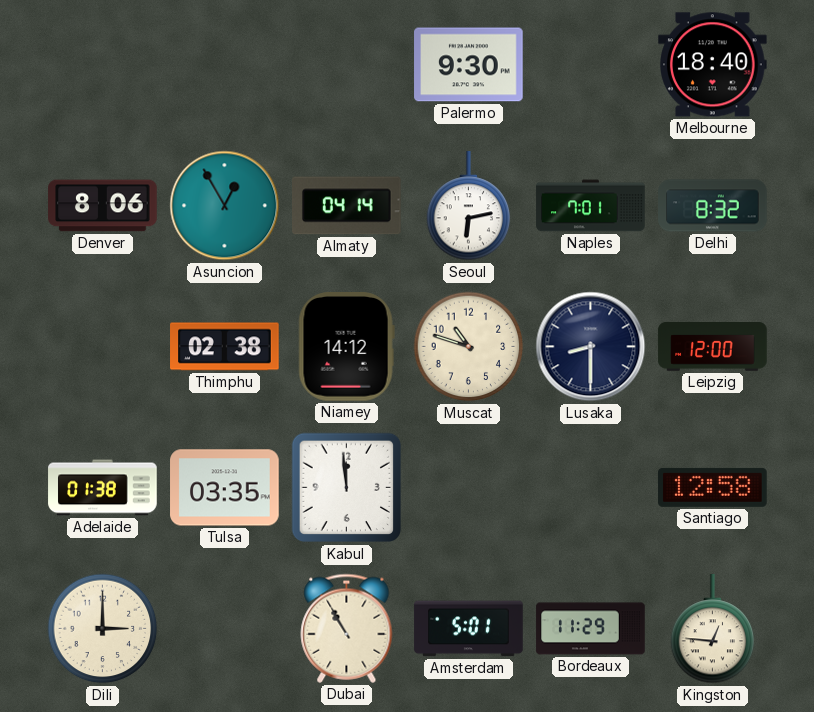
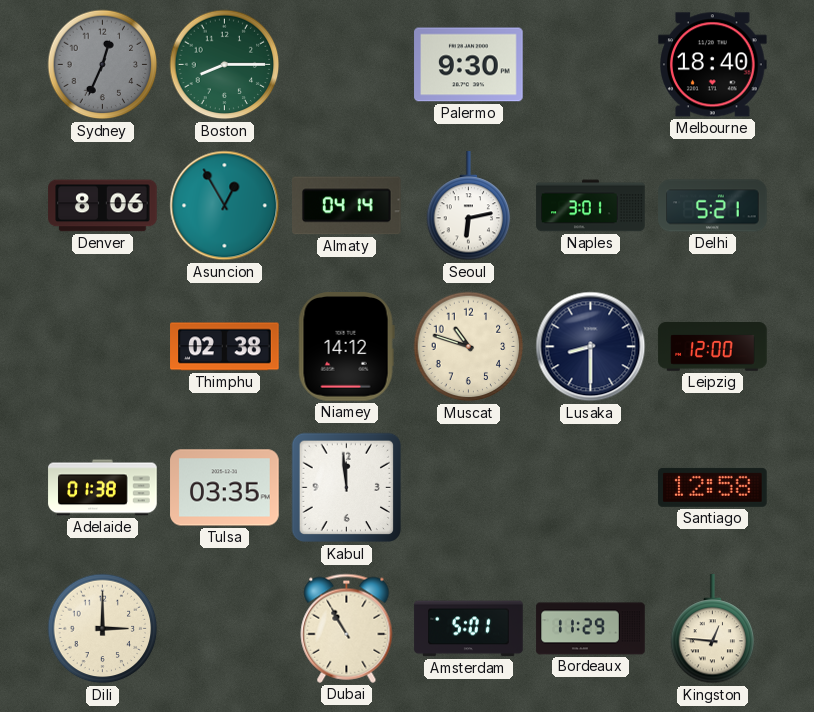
Sydney: none -> 12:34 (103, 65)
Boston: none -> 8:15 (225, 65)
Naples: 7:01 -> 3:01 (591, 206)
Delhi: 8:32 -> 5:21 (713, 206)
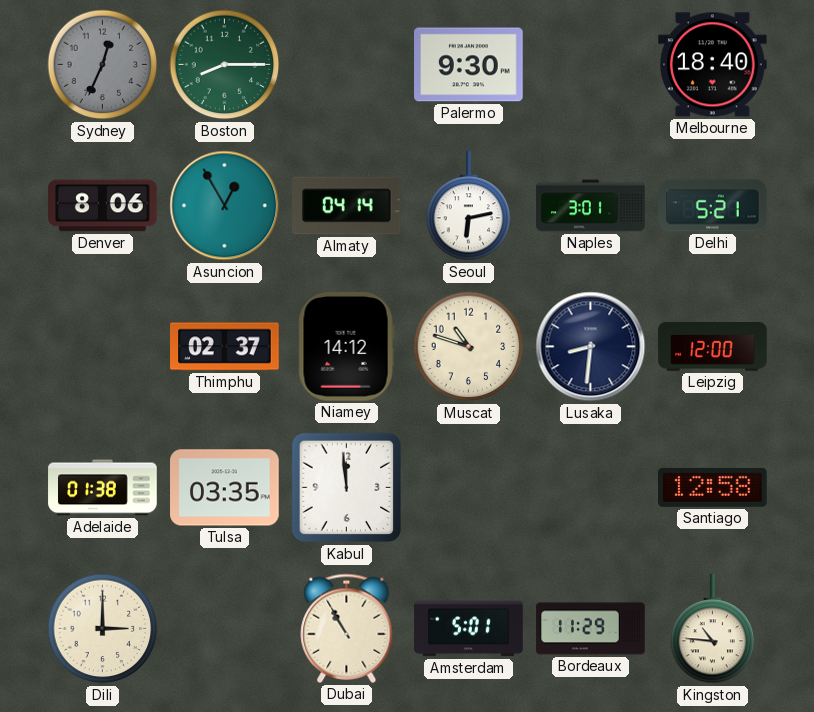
Thimphu: 02:38 -> 02:37 (225, 347)
Lusaka: 8:30 -> 8:31 (591, 347)
Kingston: 12:46 -> 10:46 (713, 629)
